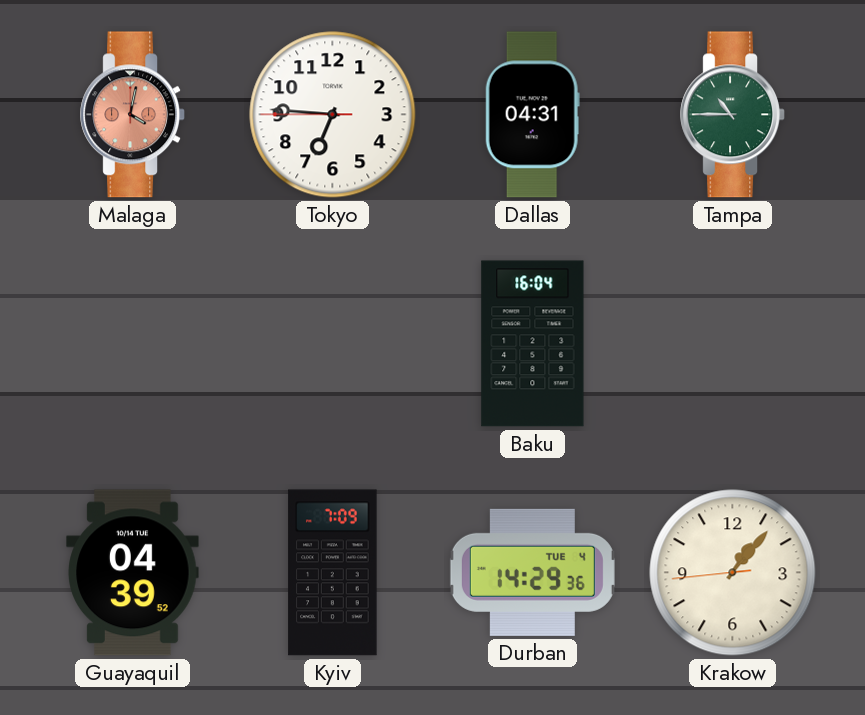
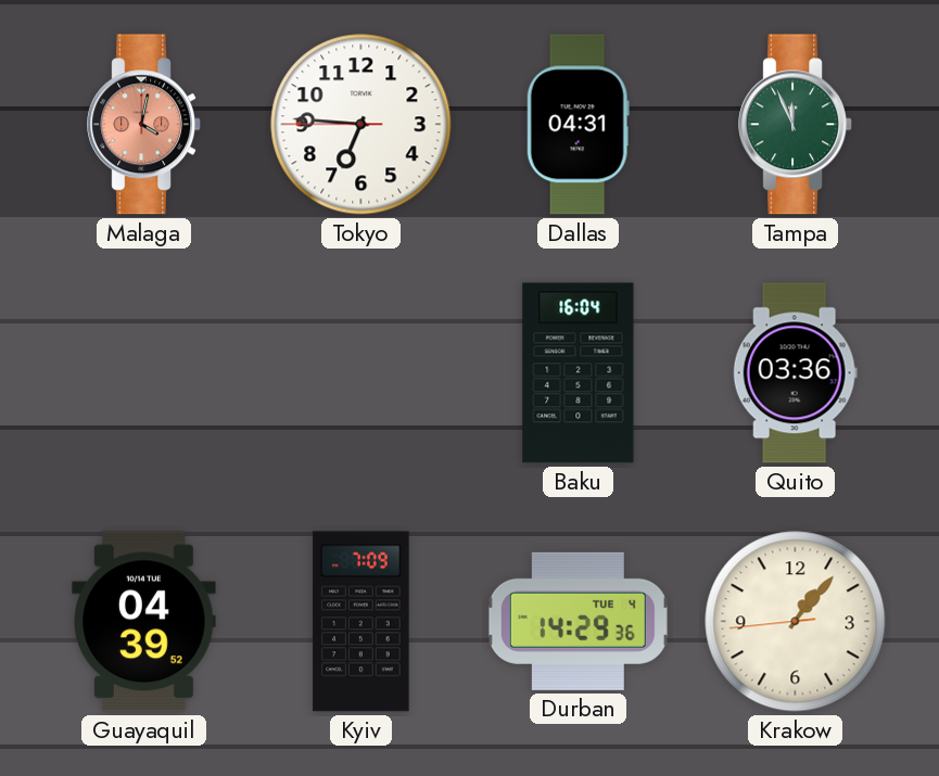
Tampa: 10:45 -> 11:56 (795, 125)
Quito: none -> 03:36 (795, 373)
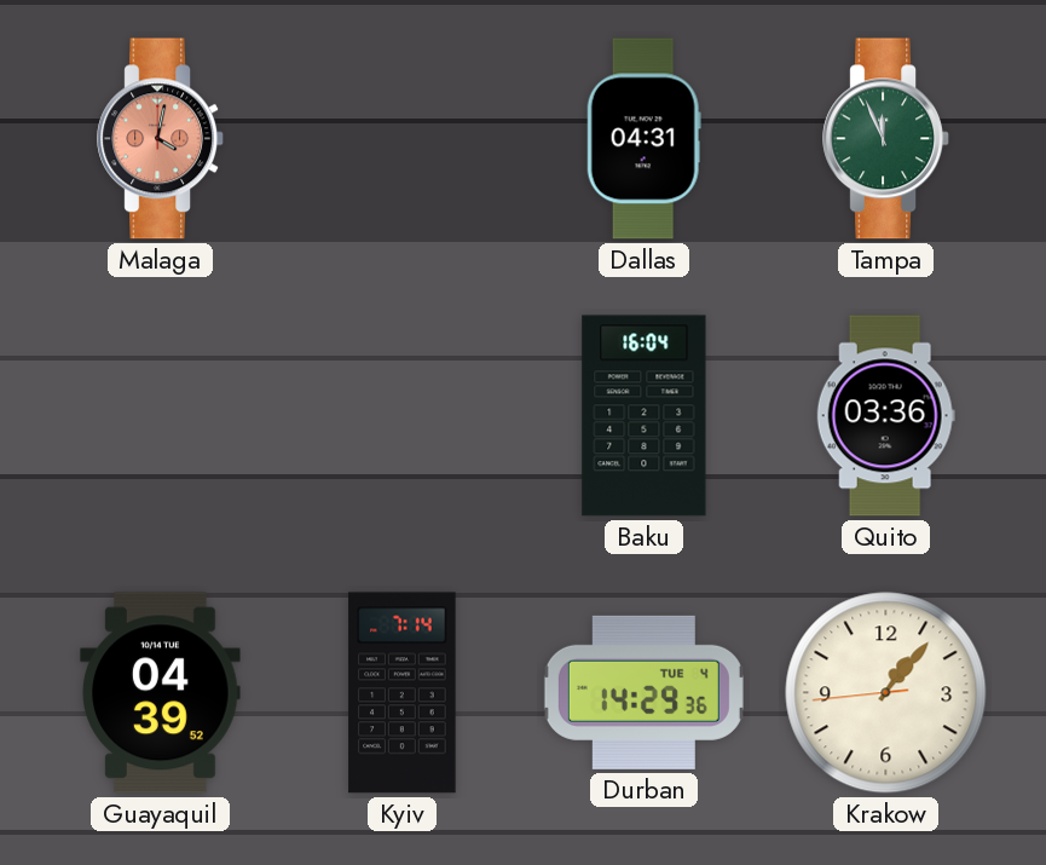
Tokyo: 6:45 -> none (361, 125)
Kyiv: 7:09 -> 7:14 (403, 693)
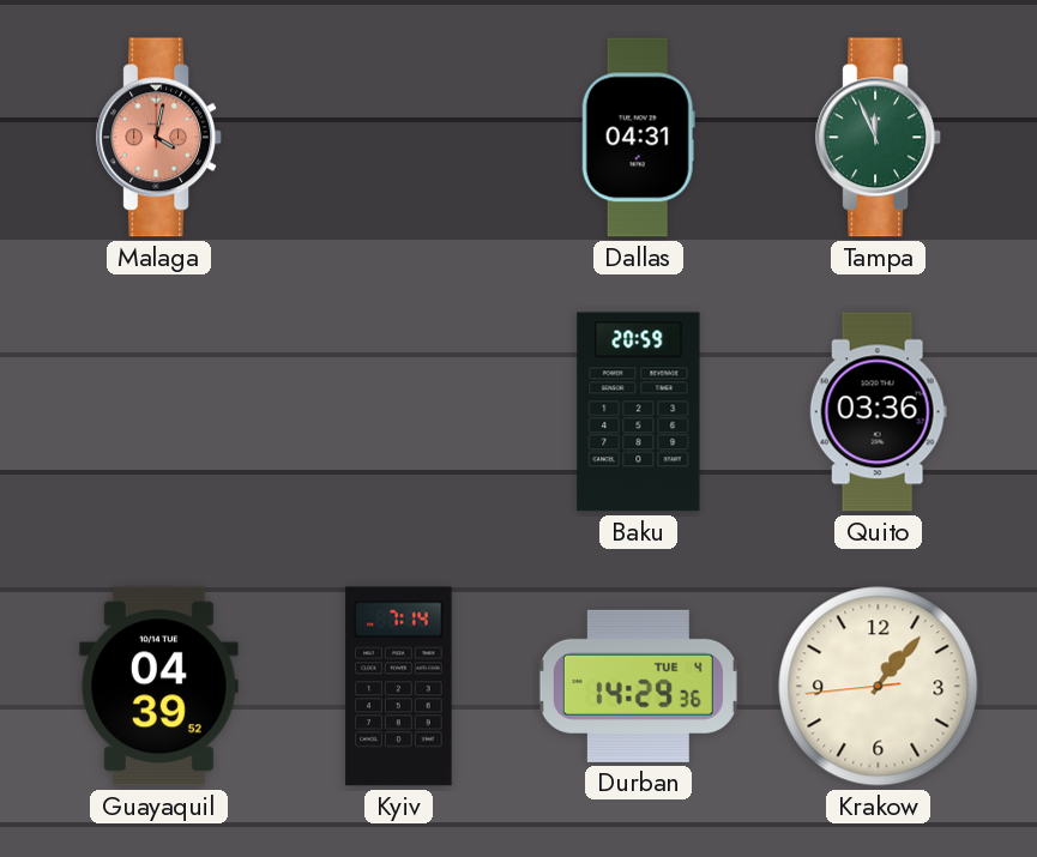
Baku: 16:04 -> 20:59 (639, 412)
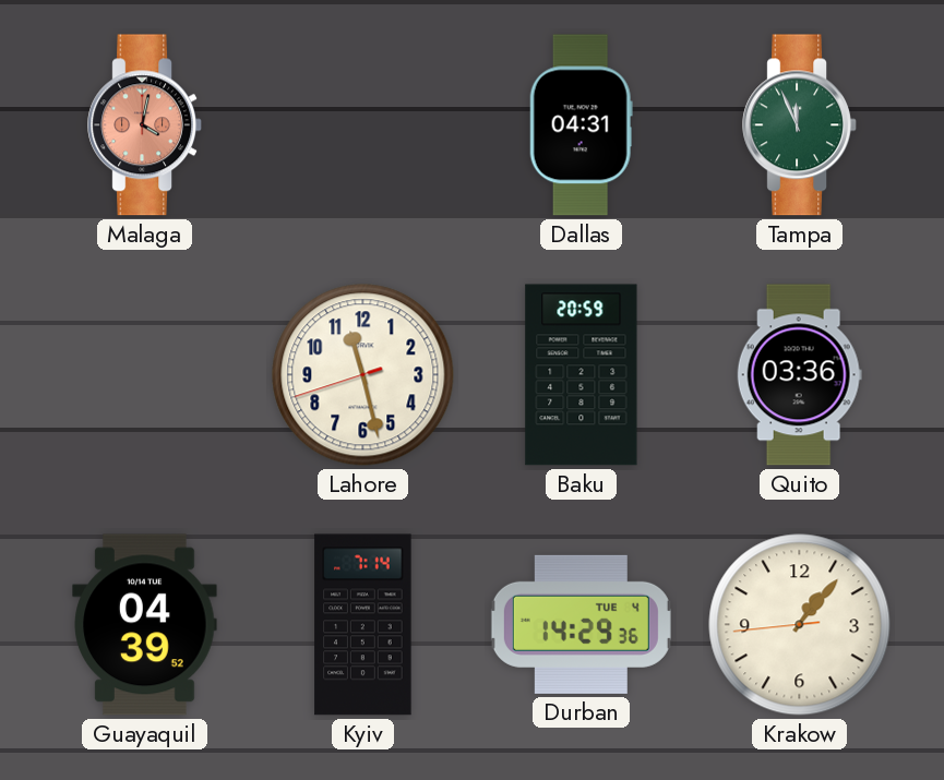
Lahore: none -> 11:27 (363, 375)
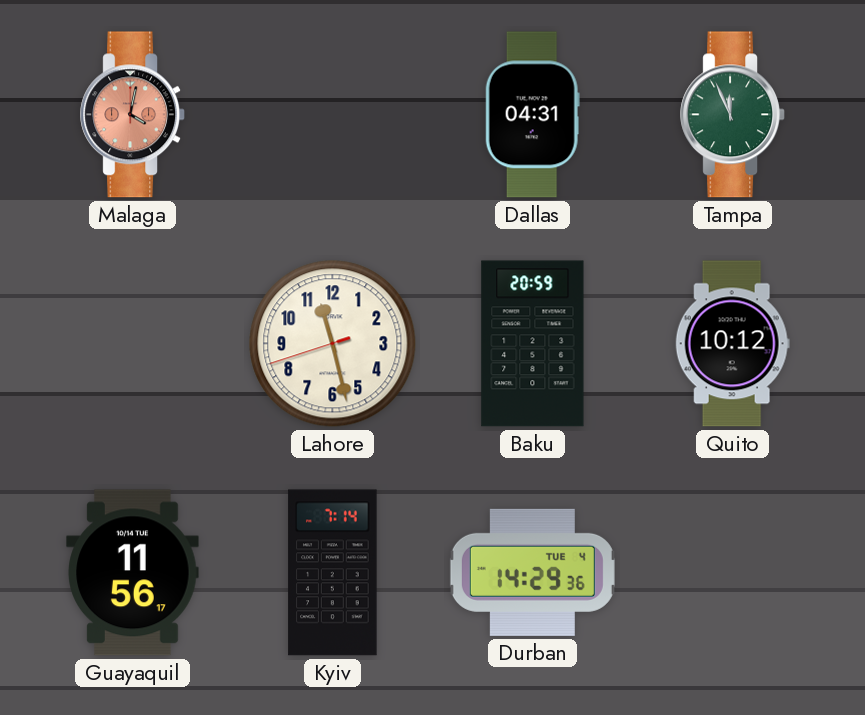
Quito: 03:36 -> 10:12 (732, 344)
Guayaquil: 04:39 -> 11:56 (133, 573)
Krakow: 1:06 -> none (800, 625)
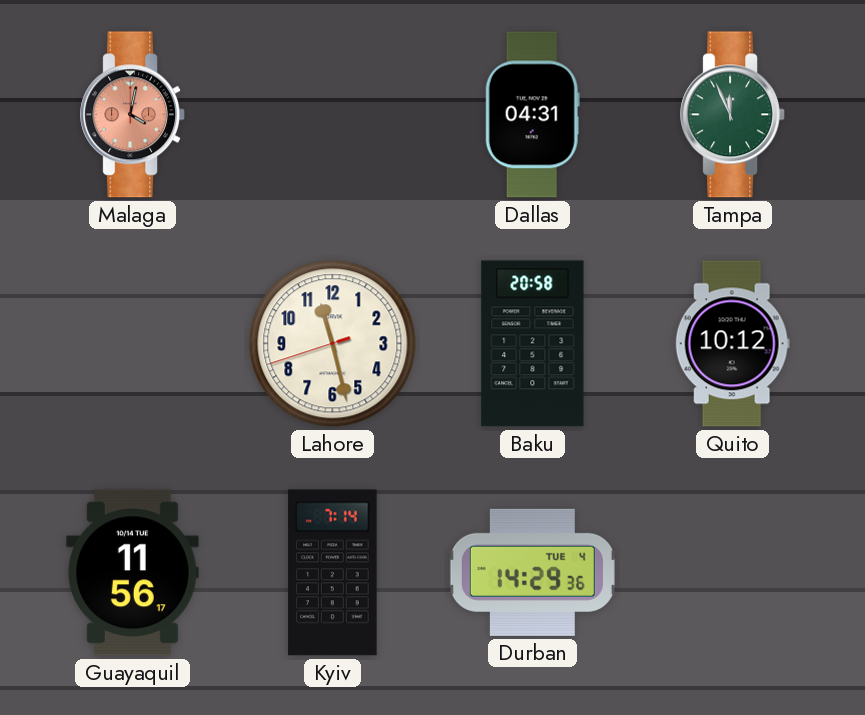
Baku: 20:59 -> 20:58 (533, 344)
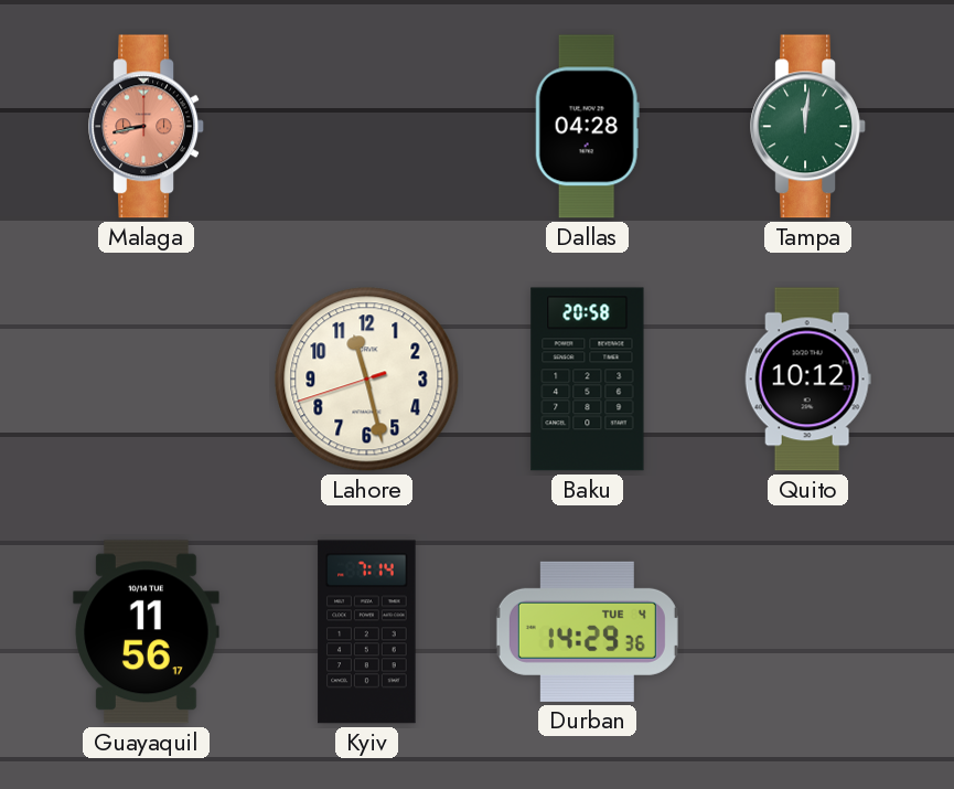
Malaga: 4:02 -> 8:43 (146, 127)
Dallas: 04:31 -> 04:28 (587, 127)
Tampa: 11:56 -> 12:01 (807, 127)
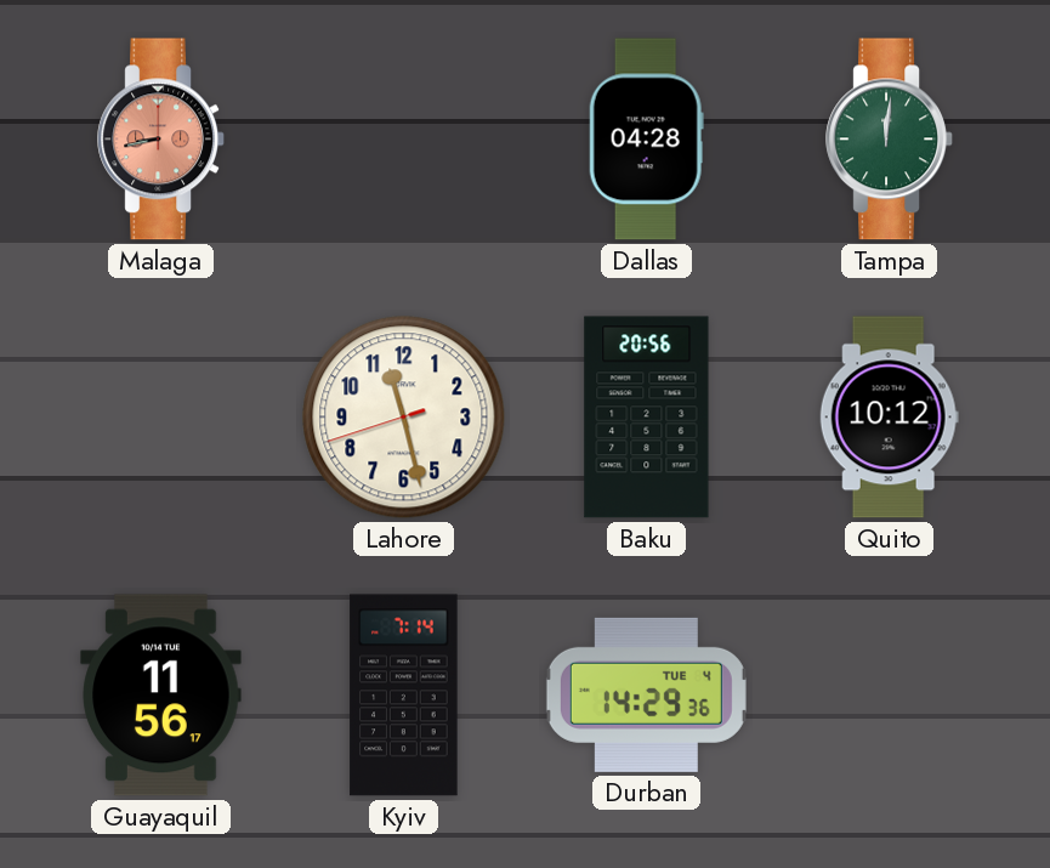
Baku: 20:58 -> 20:56 (647, 418)
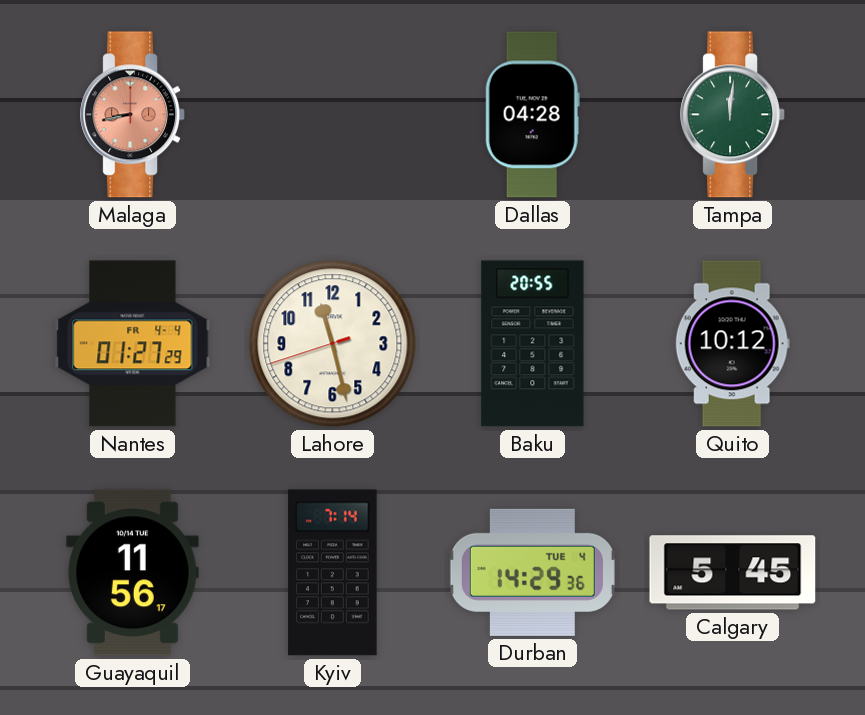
Nantes: none -> 01:27 (133, 344)
Baku: 20:56 -> 20:55 (533, 344)
Calgary: none -> 5:45 (733, 573)
